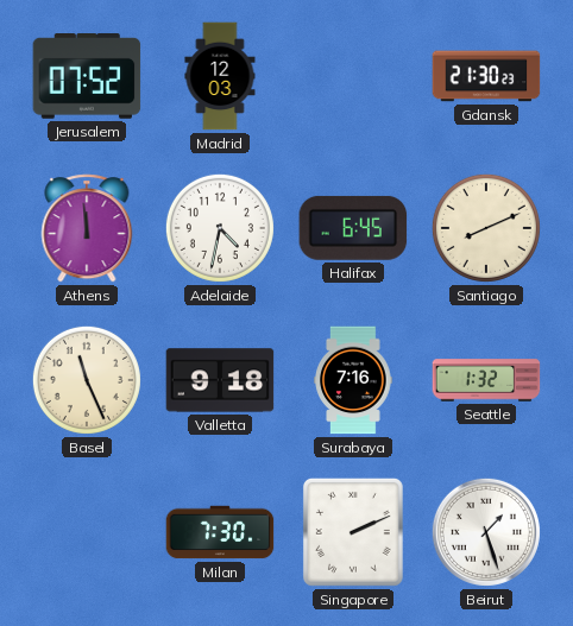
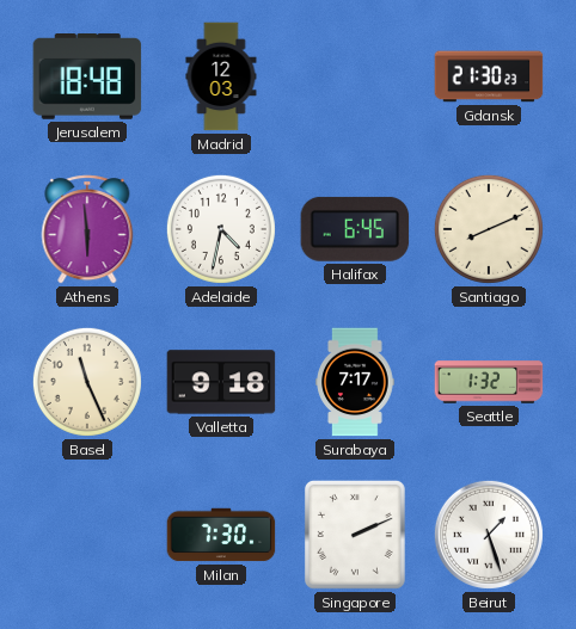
Jerusalem: 07:52 -> 18:48 (87, 78)
Athens: 11:59 -> 5:59 (87, 229)
Surabaya: 7:16 -> 7:17 (355, 382)
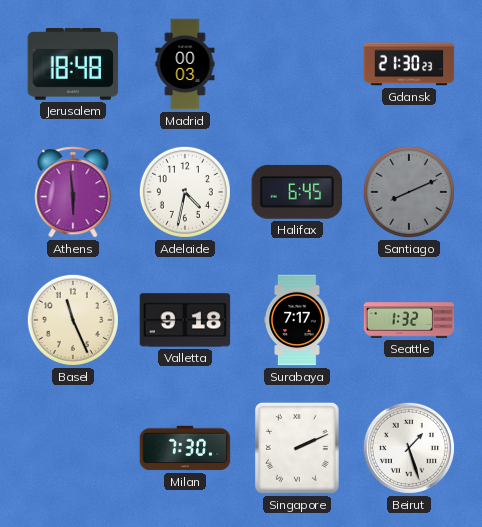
Madrid: 12:03 -> 00:03 (185, 64)
Santiago dial: cream -> grey (409, 192)
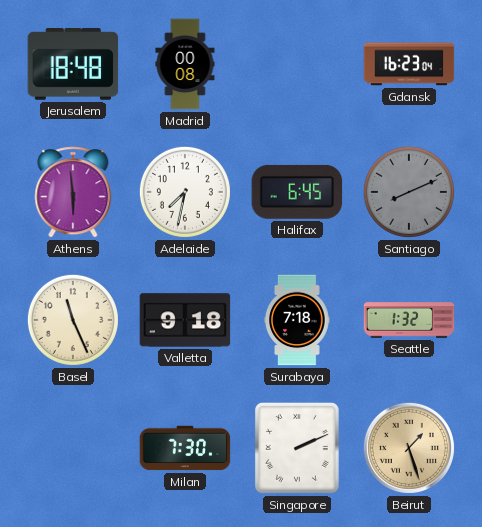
Madrid: 00:03 -> 00:08 (185, 64)
Gdansk: 21:30 -> 16:23 (409, 64)
Adelaide: 4:32 -> 7:32 (185, 192)
Surabaya: 7:17 -> 7:18 (297, 320)
Beirut dial: white -> champagne (409, 448)
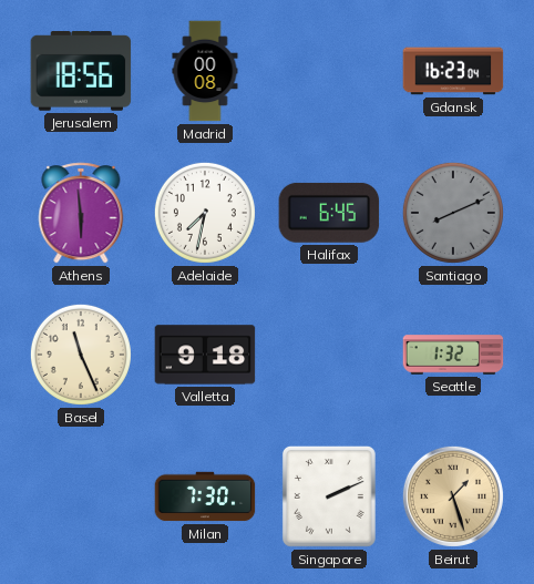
Jerusalem: 18:48 -> 18:56 (81, 72)
Surabaya: 7:18 -> none (297, 320)
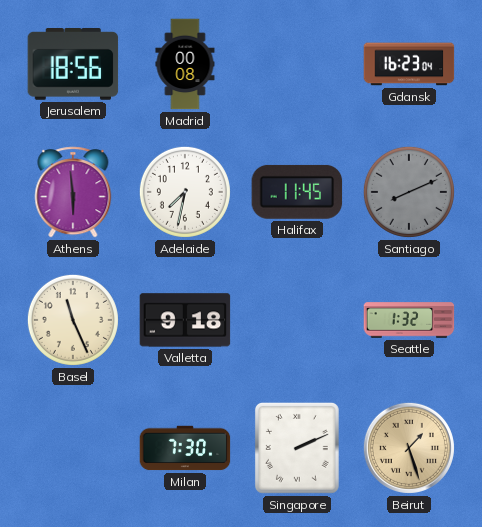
Halifax: 6:45 -> 11:45 (297, 192)
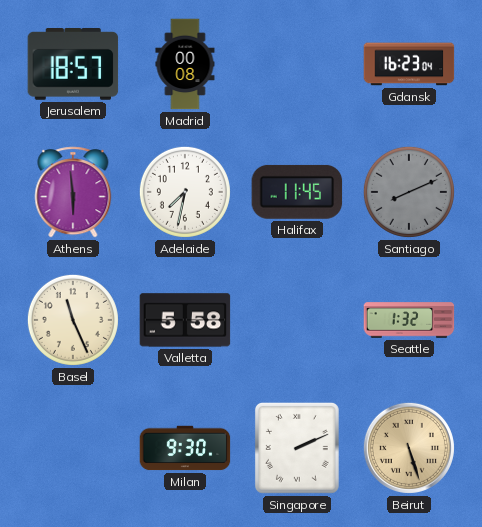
Jerusalem: 18:56 -> 18:57 (73, 65)
Valletta: 9:18 -> 5:58 (185, 320)
Milan: 7:30 -> 9:30 (185, 448)
Beirut: 1:27 -> 5:27 (409, 448)
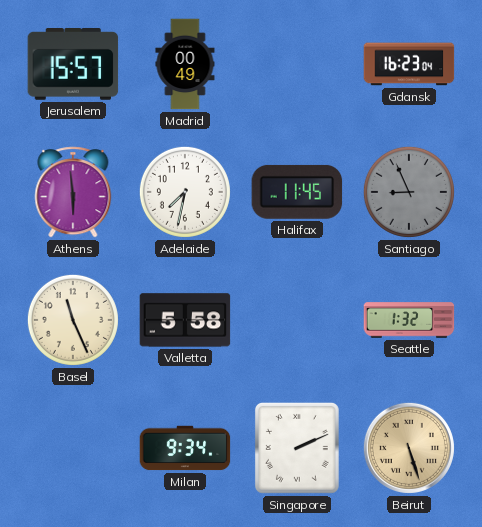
Jerusalem: 18:57 -> 15:57 (73, 65)
Madrid: 00:08 -> 00:49 (185, 64)
Santiago: 8:11 -> 8:56 (409, 192)
Milan: 9:30 -> 9:34 (185, 448)
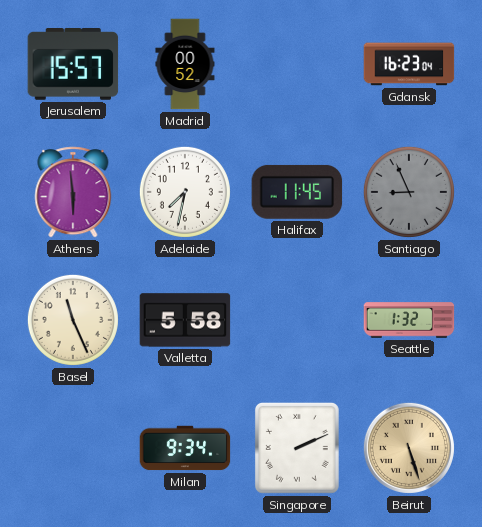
Madrid: 00:49 -> 00:52 (185, 64)
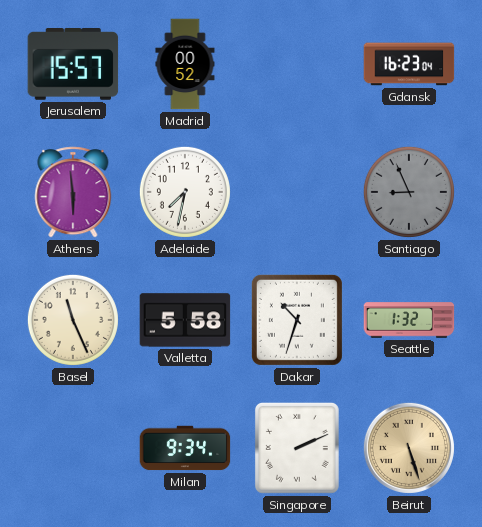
Halifax: 11:45 -> none (297, 192)
Dakar: none -> 10:33 (297, 320)
